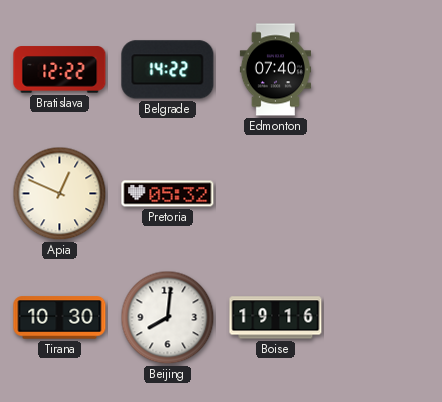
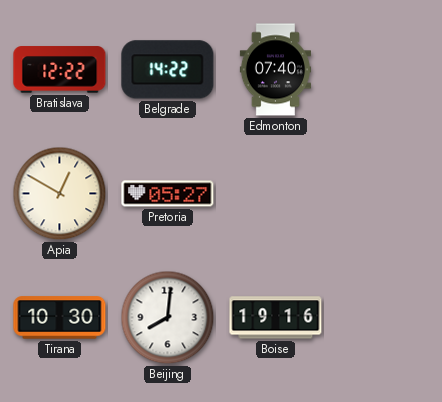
Apia: 12:49 -> 12:50 (60, 194)
Pretoria: 05:32 -> 05:27 (168, 194)
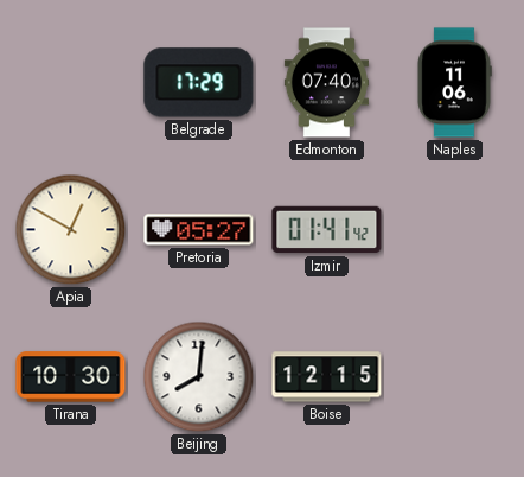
Bratislava: 12:22 -> none (60, 70)
Belgrade: 14:22 -> 17:29 (199, 83)
Naples: none -> 11:06 (454, 83)
Izmir: none -> 01:41 (327, 230)
Boise: 19:16 -> 12:15 (327, 377)
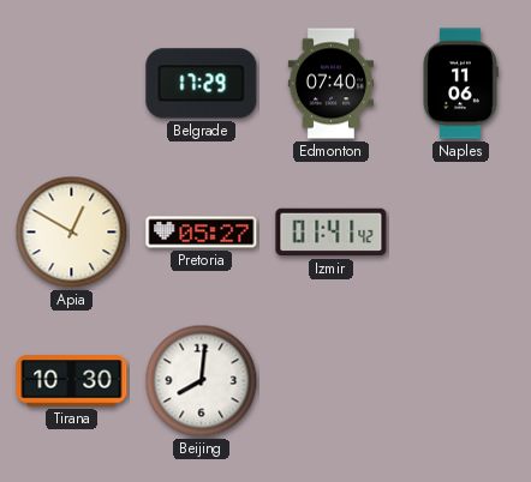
Boise: 12:15 -> none (327, 377)
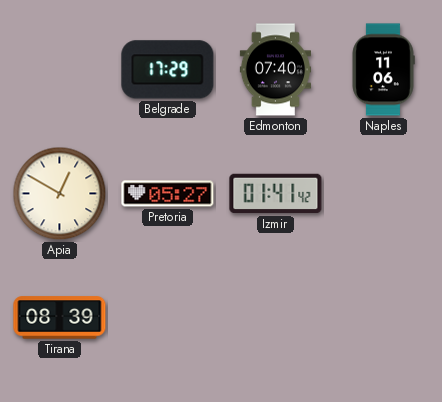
Tirana: 10:30 -> 08:39 (60, 318)
Beijing: 8:01 -> none (202, 381)
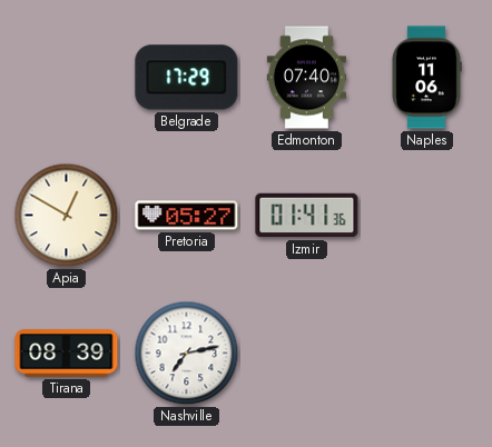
Izmir: 01:41:42 -> 01:41:36 (307, 216)
Nashville: none -> 7:13 (187, 354)
